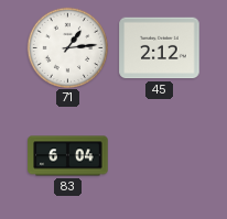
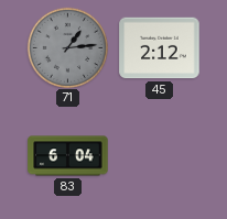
71 dial: white -> grey (67, 47)
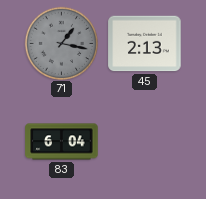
71: 1:14 -> 1:17 (61, 43)
45: 2:12 -> 2:13 (145, 44)
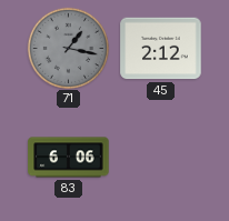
45: 2:13 -> 2:12 (161, 49)
83: 6:04 -> 6:06 (69, 158)
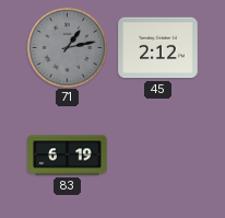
71: 1:17 -> 1:13 (67, 47)
83: 6:06 -> 6:19 (68, 156)
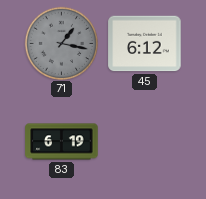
71: 1:13 -> 1:17 (61, 43)
45: 2:12 -> 6:12 (145, 44)
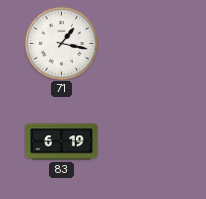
71 dial: grey -> white (61, 43)
45: 6:12 -> none (145, 44)
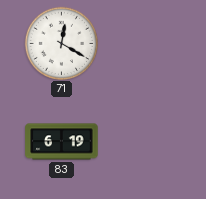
71: 1:17 -> 12:20 (61, 43)
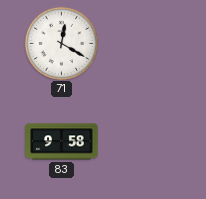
83: 6:19 -> 9:58 (62, 142)
